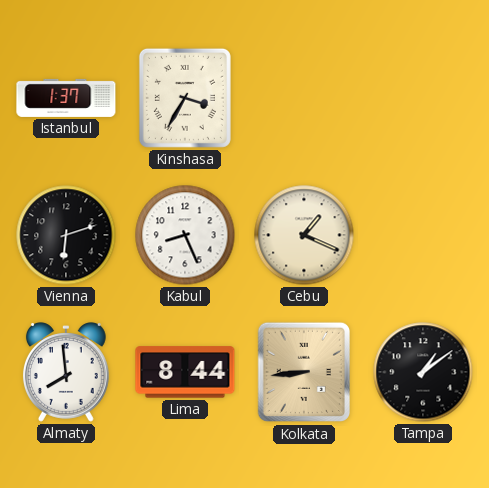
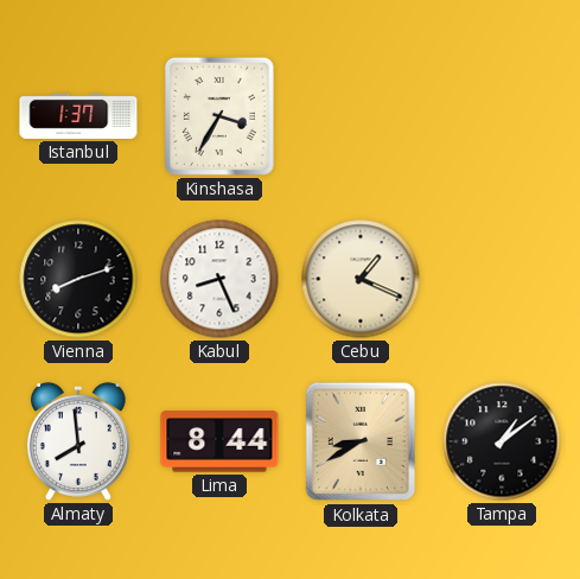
Vienna: 6:12 -> 8:12 (78, 279)
Kolkata: 8:44 -> 8:40 (359, 441)
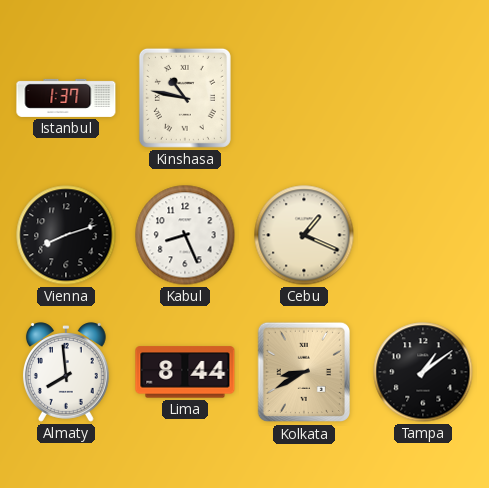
Kinshasa: 3:35 -> 10:47 (185, 98)
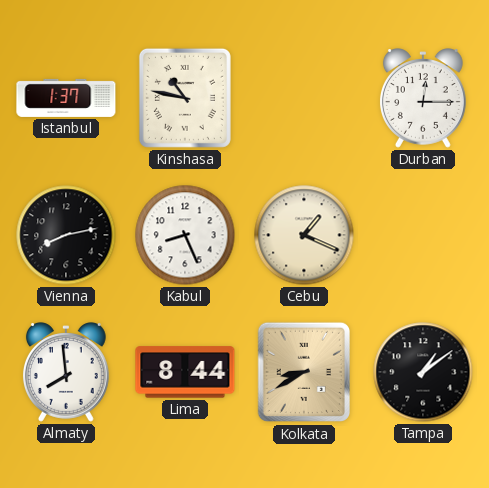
Durban: none -> 12:15 (423, 98)
Vienna: 8:12 -> 8:13 (66, 235)
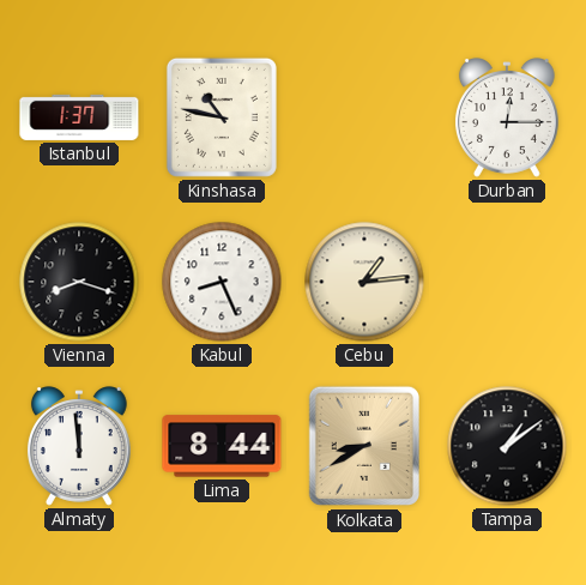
Vienna: 8:13 -> 8:18 (79, 282)
Cebu: 1:19 -> 1:14 (364, 282)
Almaty: 7:59 -> 11:59 (79, 446)
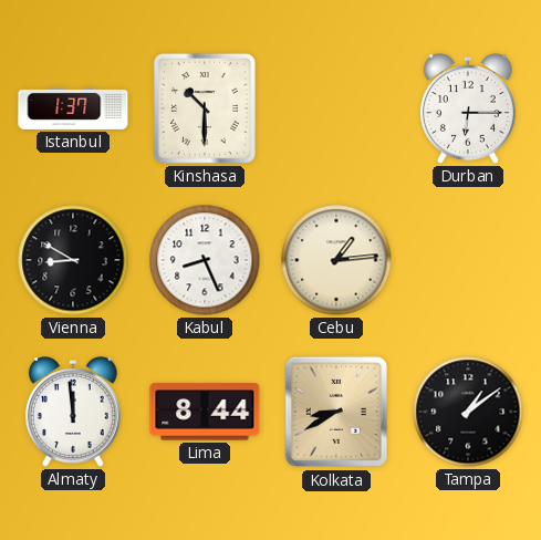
Kinshasa: 10:47 -> 10:30 (205, 108)
Durban: 12:15 -> 6:15 (468, 108)
Vienna: 8:18 -> 8:50 (73, 260)
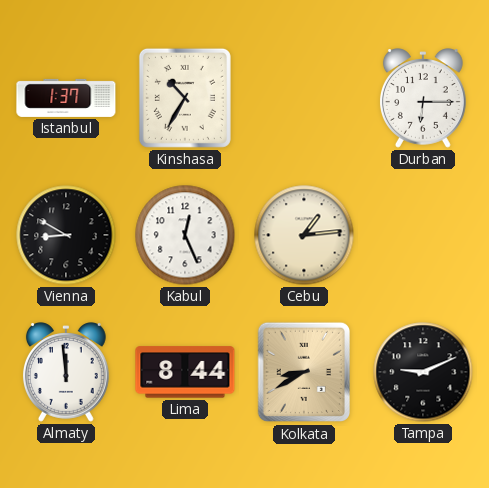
Kinshasa: 10:30 -> 10:35 (185, 98)
Kabul: 8:26 -> 12:26 (185, 235)
Tampa: 1:09 -> 9:11 (423, 372)
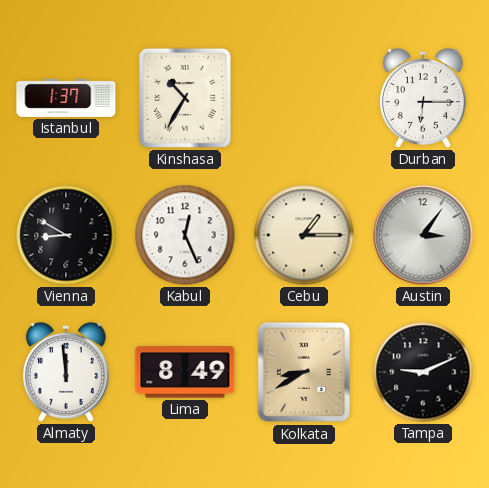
Cebu: 1:14 -> 1:15 (304, 235)
Austin: none -> 3:06 (423, 235)
Lima: 8:44 -> 8:49 (185, 372)
